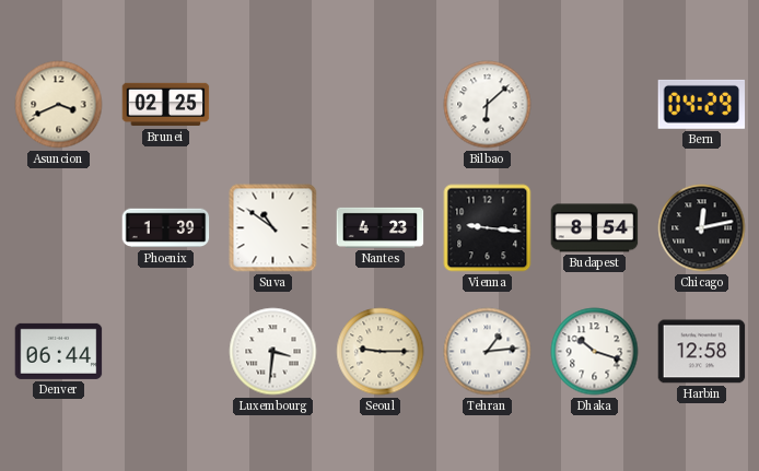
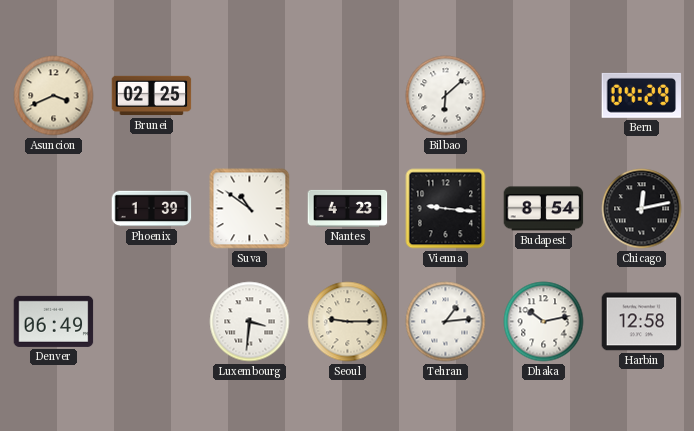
Denver: 06:44 -> 06:49 (54, 321)
Dhaka: 10:18 -> 10:13 (544, 322)
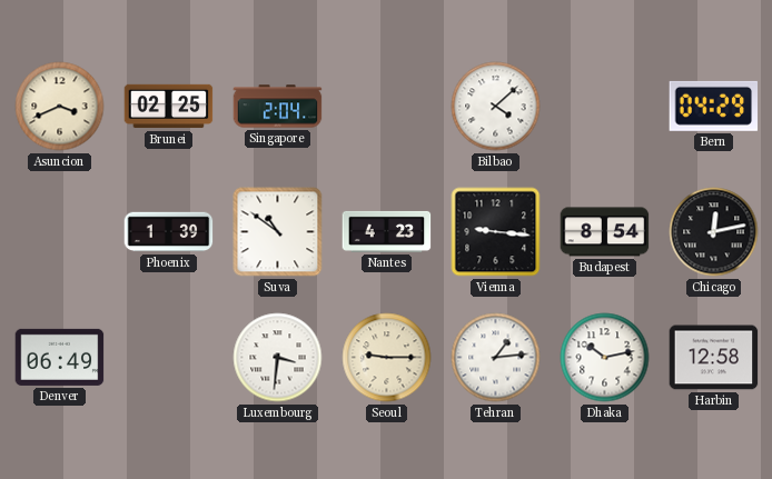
Singapore: none -> 2:04 (278, 107)
Bilbao: 6:08 -> 4:08 (496, 107)
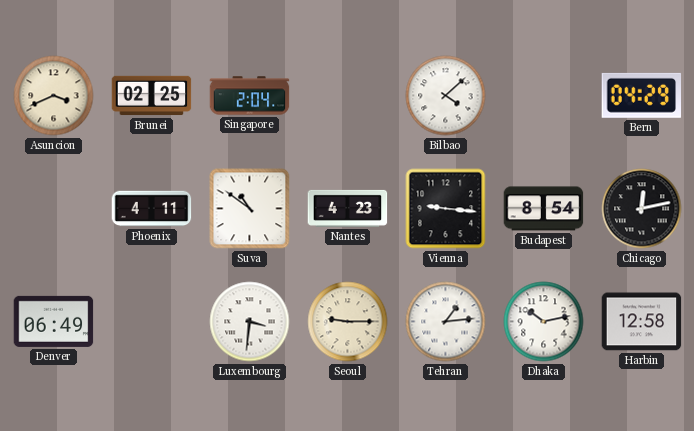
Phoenix: 1:39 -> 4:11 (152, 209)
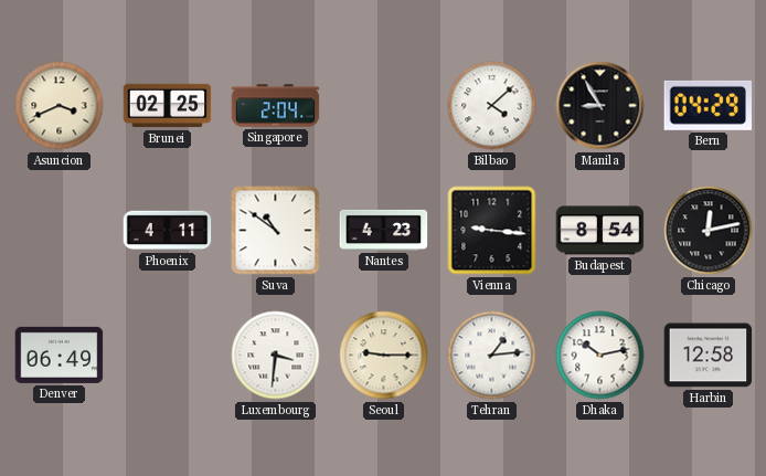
Manila: none -> 8:55 (600, 106)
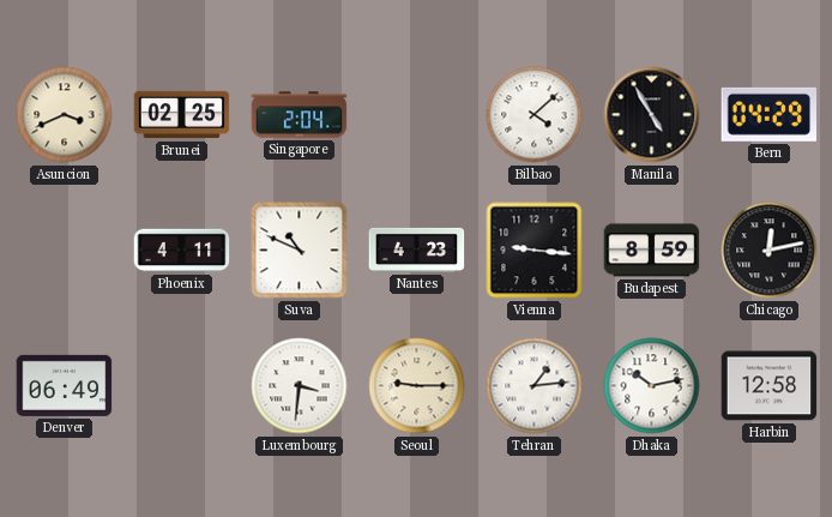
Manila: 8:55 -> 4:55 (652, 115)
Suva: 10:51 -> 10:49 (300, 251)
Budapest: 8:54 -> 8:59 (652, 251)
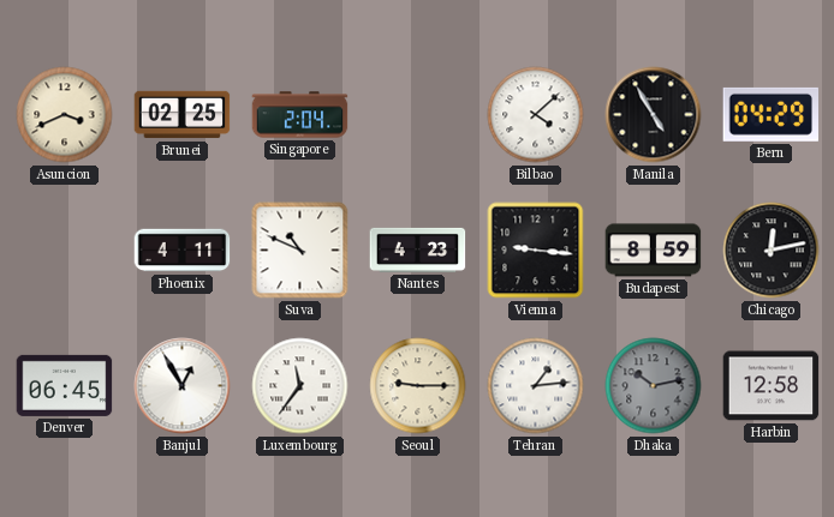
Denver: 06:49 -> 06:45 (65, 385)
Banjul: none -> 12:55 (183, 386)
Luxembourg: 3:31 -> 11:36 (300, 386)
Dhaka dial: white -> grey (654, 386)
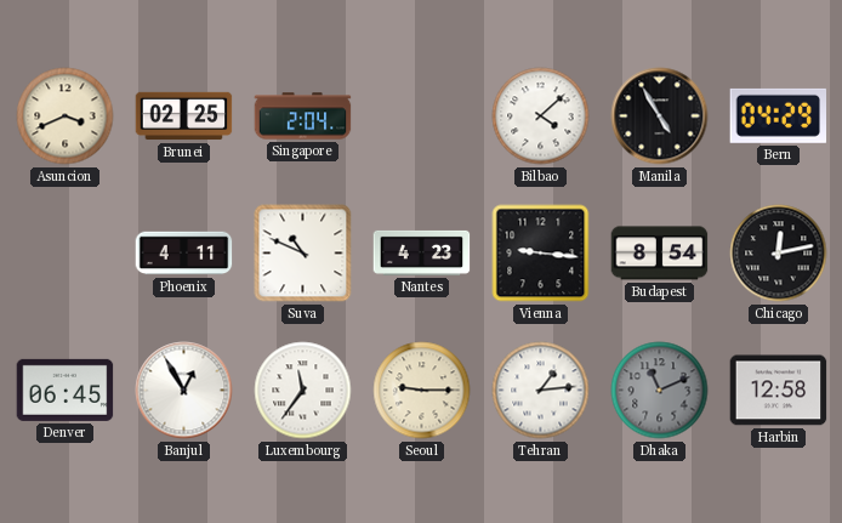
Budapest: 8:59 -> 8:54 (660, 254)
Dhaka: 10:13 -> 11:11 (660, 391)
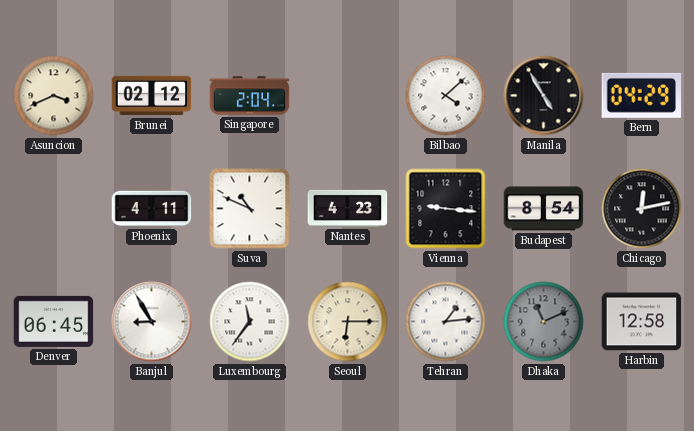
Brunei: 02:25 -> 02:12 (152, 96)
Banjul: 12:55 -> 8:55 (152, 322)
Seoul: 9:15 -> 6:15 (348, 322)
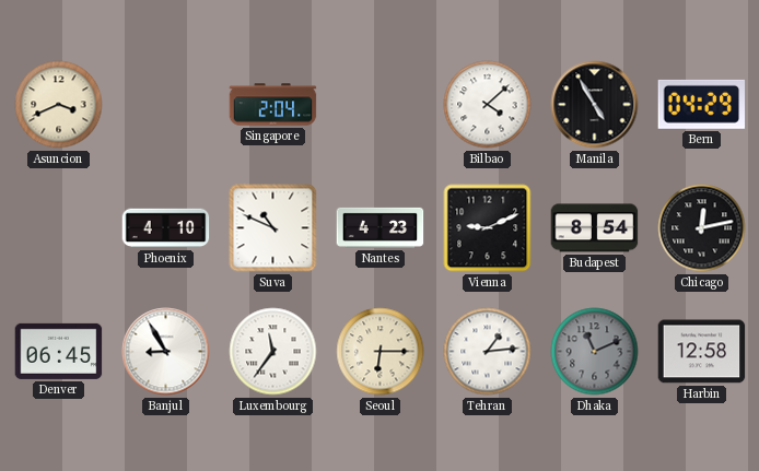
Brunei: 02:12 -> none (152, 96)
Phoenix: 4:11 -> 4:10 (166, 228)
Vienna: 9:16 -> 9:11 (488, 228)
